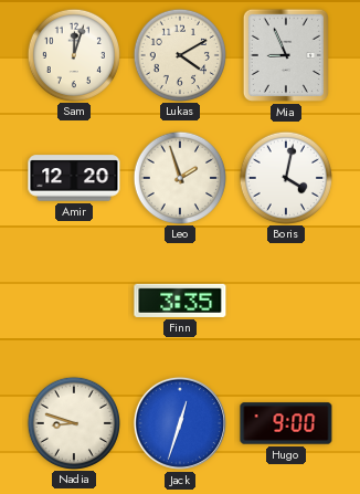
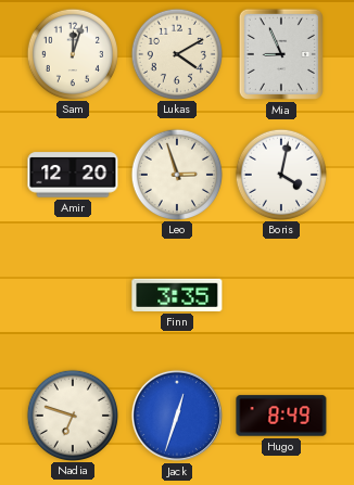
Leo: 1:57 -> 2:57 (176, 174)
Nadia: 8:48 -> 6:48 (72, 414)
Hugo: 9:00 -> 8:49 (281, 416)
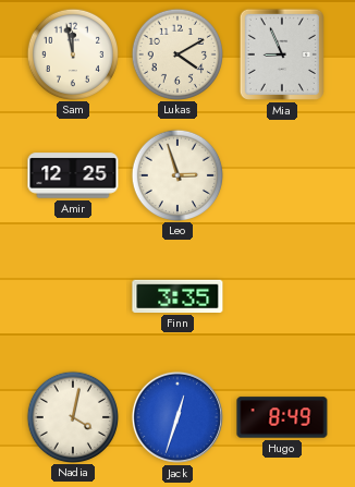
Sam: 12:03 -> 11:58 (72, 53)
Amir: 12:20 -> 12:25 (73, 175)
Boris: 4:02 -> none (280, 174)
Nadia: 6:48 -> 4:02 (72, 416)
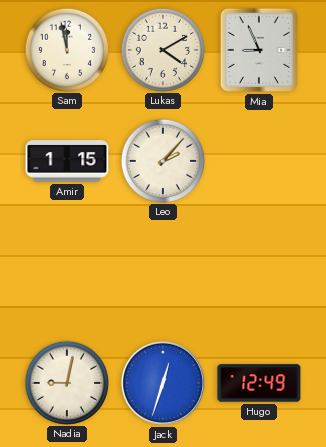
Amir: 12:25 -> 1:15 (67, 161)
Leo: 2:57 -> 2:07 (162, 160)
Finn: 3:35 -> none (177, 296)
Nadia: 4:02 -> 9:02 (66, 382)
Hugo: 8:49 -> 12:49 (259, 383)
